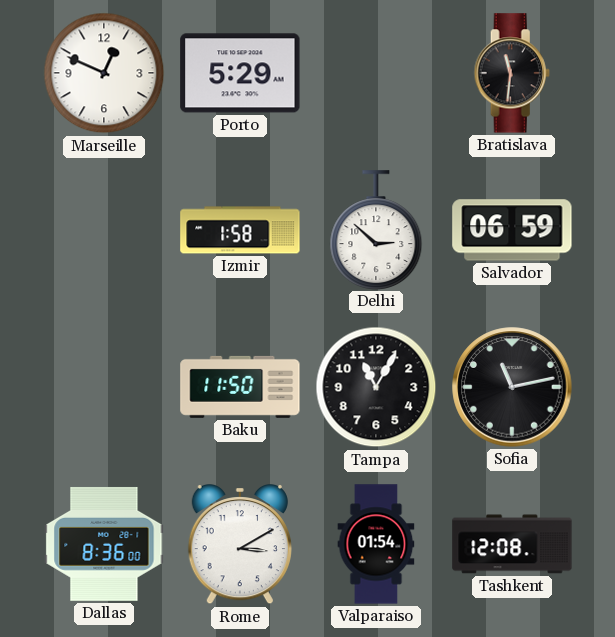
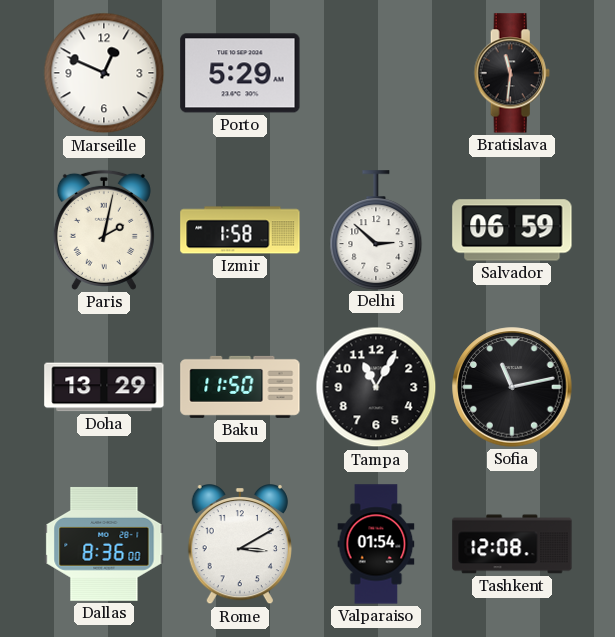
Paris: none -> 2:02 (104, 230)
Doha: none -> 13:29 (104, 387)
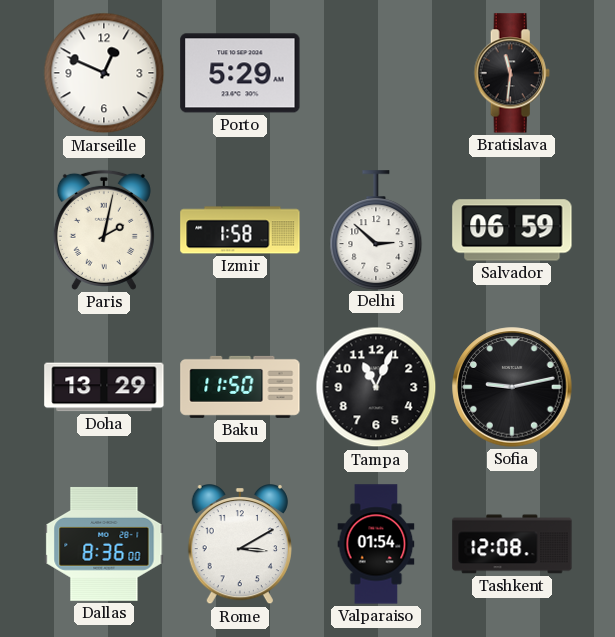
Tampa: 11:05 -> 11:04 (376, 387)
Sofia: 11:13 -> 9:13 (512, 387)
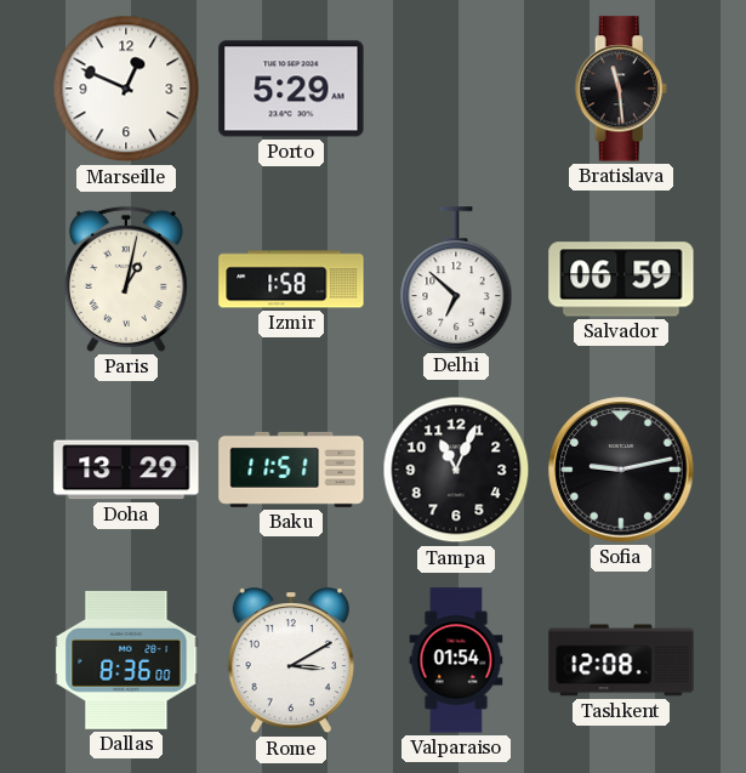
Bratislava: 11:31 -> 11:29 (621, 89)
Paris: 2:02 -> 1:02 (126, 279)
Delhi: 2:52 -> 6:52 (456, 279)
Baku: 11:50 -> 11:51 (291, 470)
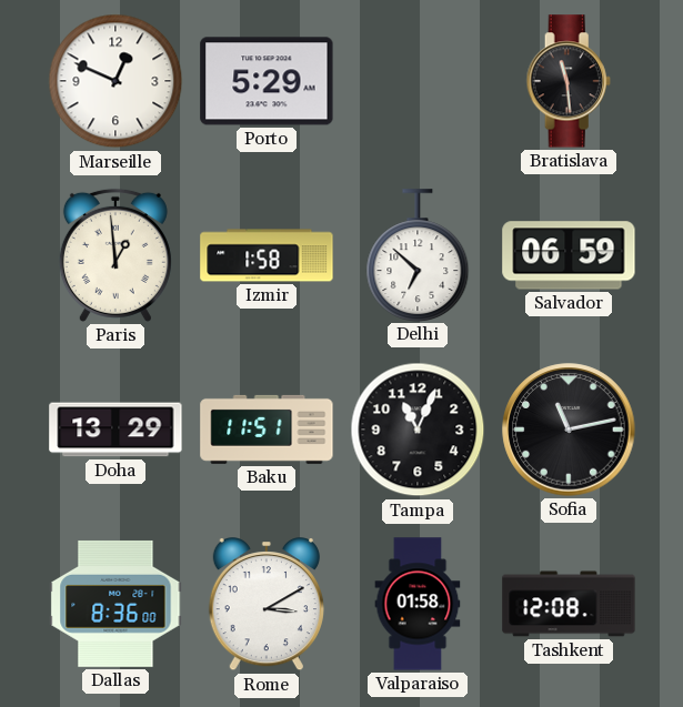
Paris: 1:02 -> 12:59 (115, 255)
Sofia: 9:13 -> 11:13 (569, 430)
Valparaiso: 01:54 -> 01:58 (418, 604)
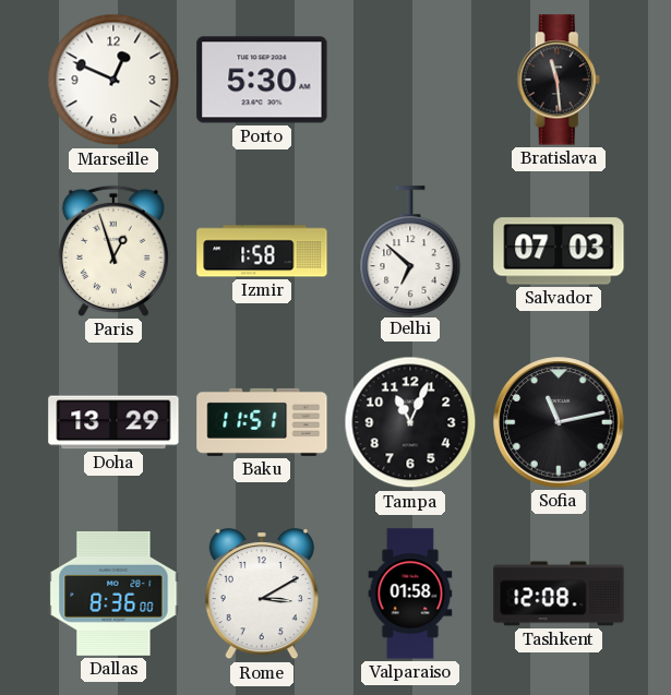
Porto: 5:29 -> 5:30 (262, 80)
Paris: 12:59 -> 12:57 (113, 251)
Salvador: 06:59 -> 07:03 (559, 251)
